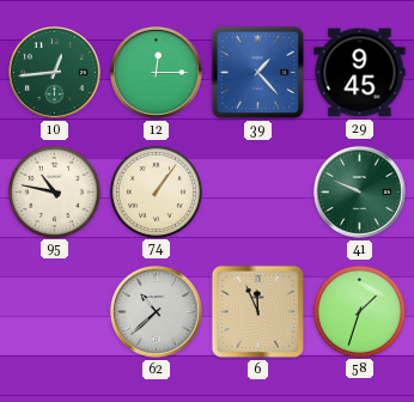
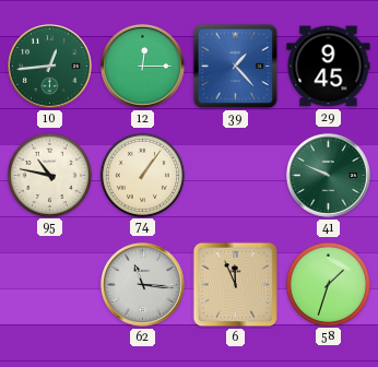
62: 10:38 -> 11:16 (143, 285)
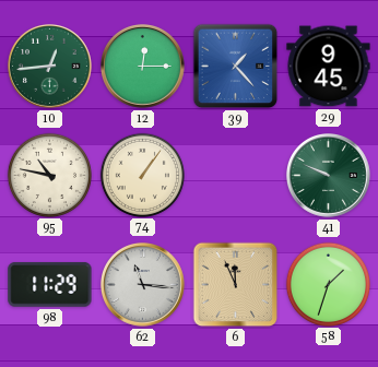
98: none -> 11:29 (50, 285)
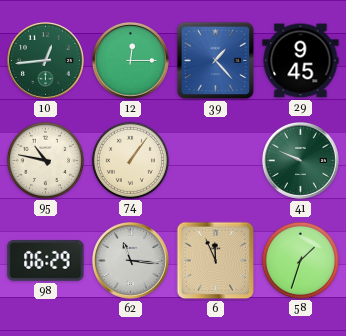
98: 11:29 -> 06:29 (46, 261)
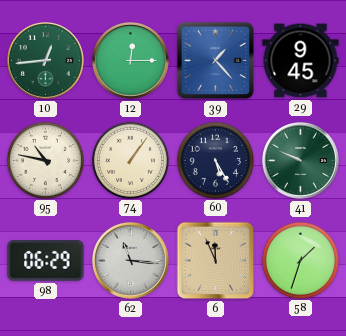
60: none -> 5:25 (215, 160)
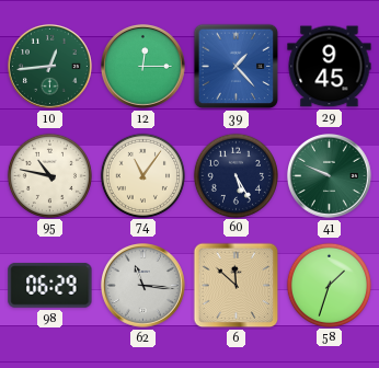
74: 1:06 -> 11:06 (142, 175)
6: 11:56 -> 11:52 (237, 286)
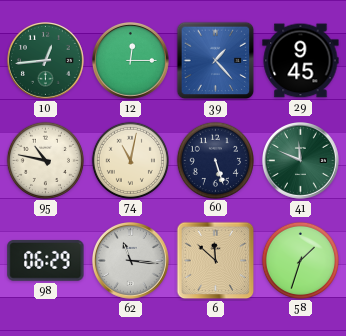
74: 11:06 -> 11:02 (130, 160)
60: 5:25 -> 5:27 (215, 160)
41: 9:49 -> 11:49 (301, 161)
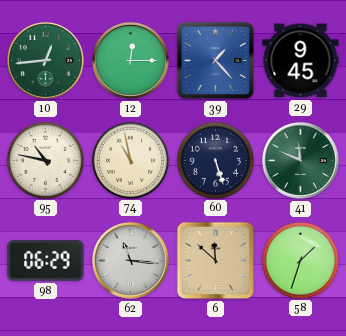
74: 11:02 -> 10:58 (130, 160)
